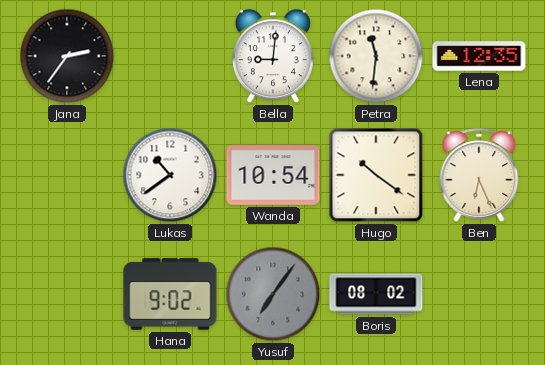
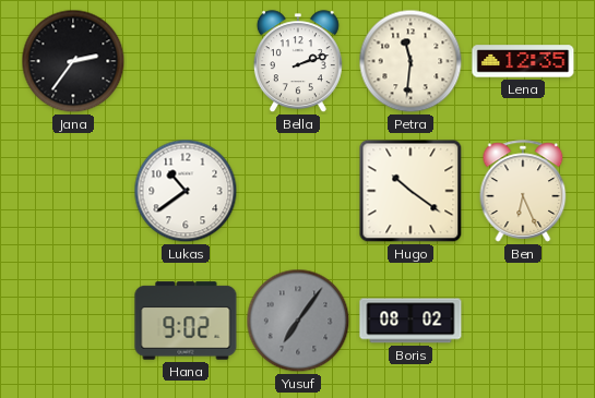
Bella: 9:01 -> 2:12 (298, 62)
Wanda: 10:54 -> none (273, 176)
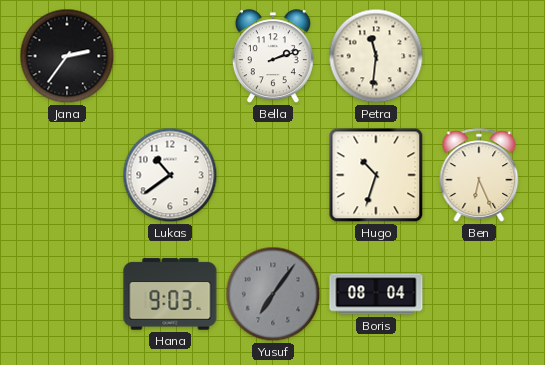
Lena: 12:35 -> none (523, 61)
Hugo: 10:21 -> 10:33 (376, 175)
Hana: 9:02 -> 9:03 (170, 294)
Boris: 08:02 -> 08:04 (376, 294)
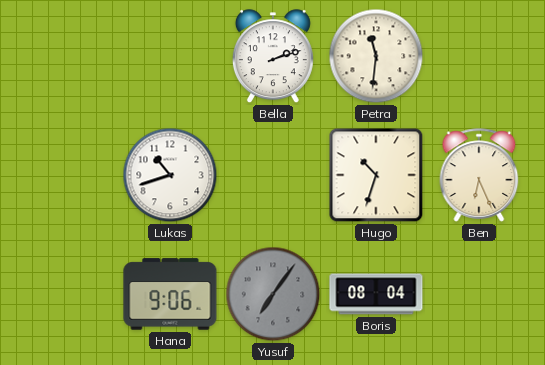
Jana: 2:36 -> none (67, 56)
Lukas: 10:39 -> 10:42 (170, 175)
Hana: 9:03 -> 9:06 (170, 294)
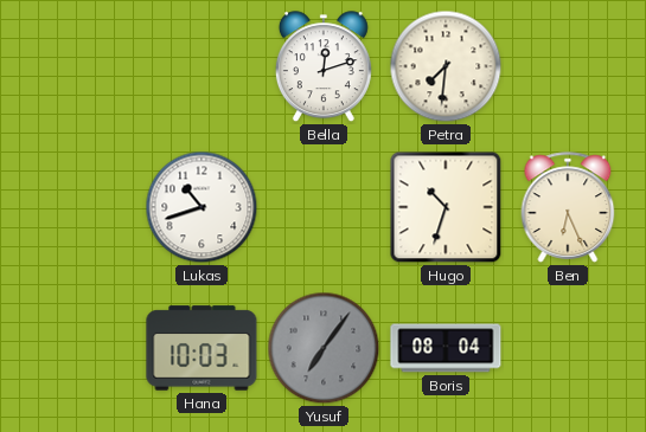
Bella: 2:12 -> 12:12 (324, 67)
Petra: 11:31 -> 7:31 (446, 66)
Hana: 9:06 -> 10:03 (202, 348)
